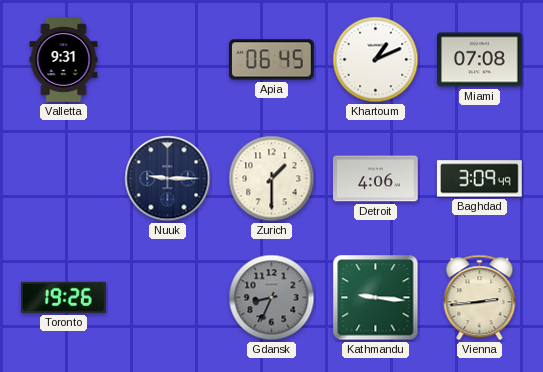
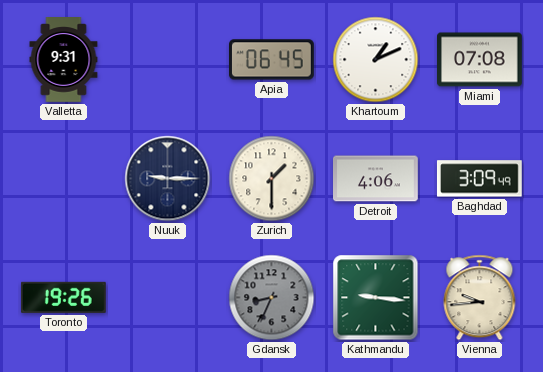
Vienna: 2:44 -> 9:44 (480, 298)
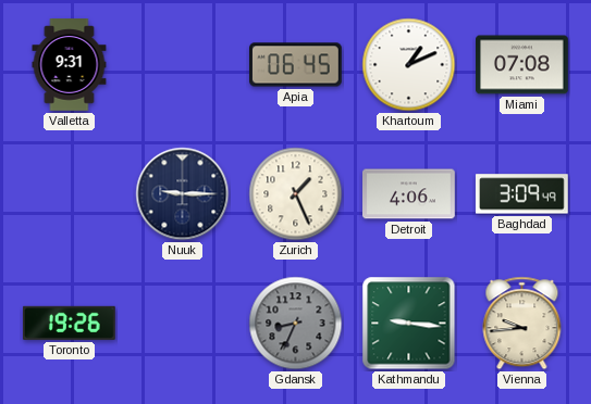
Zurich: 1:30 -> 1:26 (296, 194)
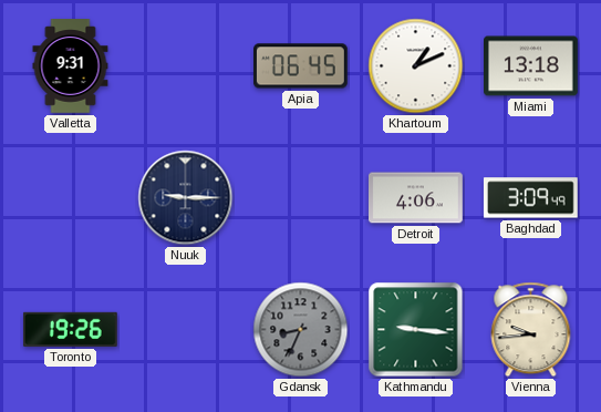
Miami: 07:08 -> 13:18 (531, 66)
Zurich: 1:26 -> none (296, 194)
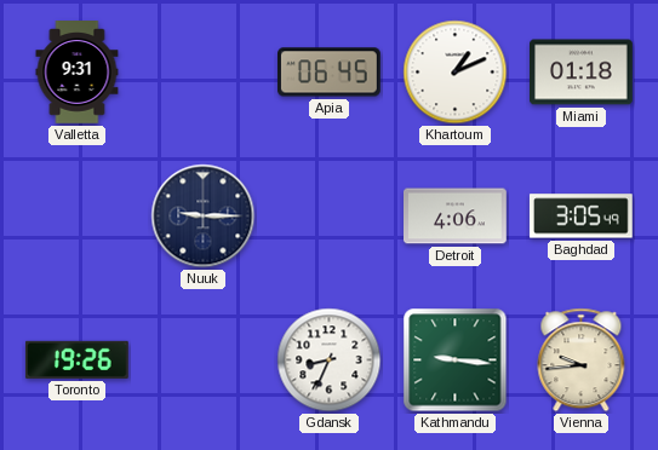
Miami: 13:18 -> 01:18 (582, 73)
Baghdad: 3:09 -> 3:05 (580, 217)
Gdansk dial: grey -> white (330, 360)
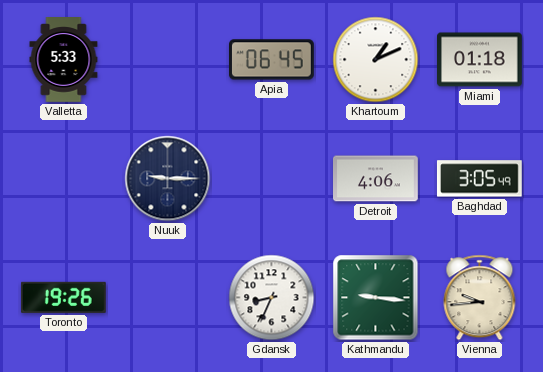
Valletta: 9:31 -> 5:33 (64, 60)
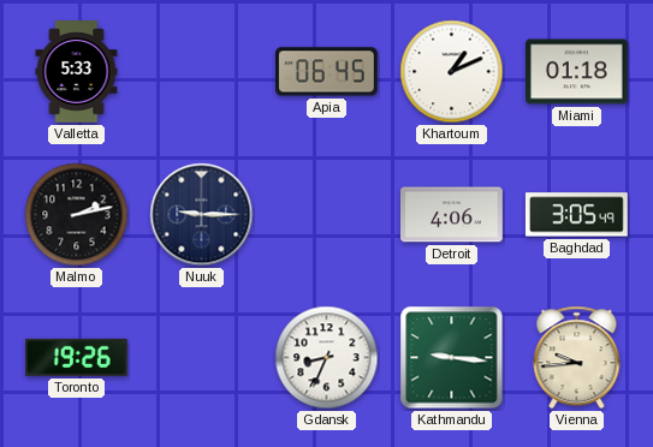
Malmo: none -> 2:13 (77, 215)
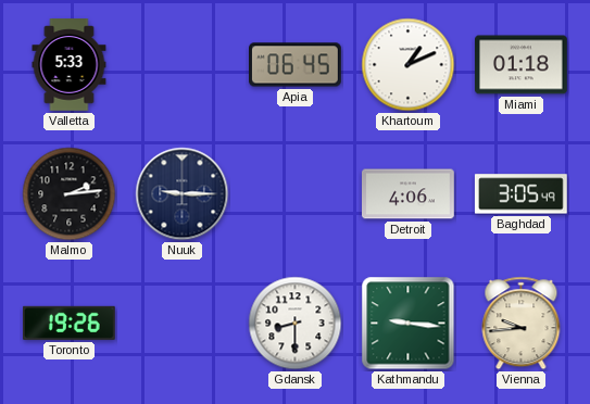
Malmo: 2:13 -> 2:14 (70, 194)
Gdansk: 8:34 -> 8:30 (296, 324)
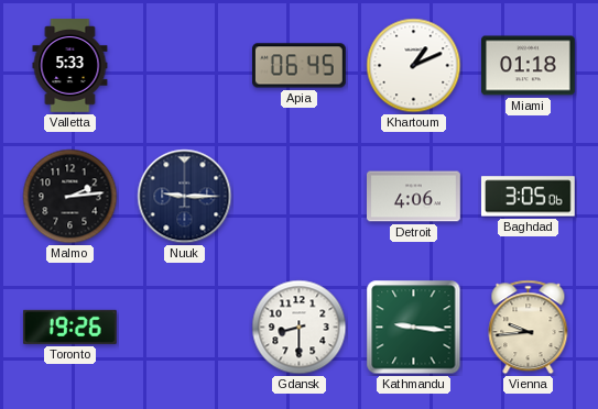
Baghdad: 3:05:49 -> 3:05:06 (528, 197)
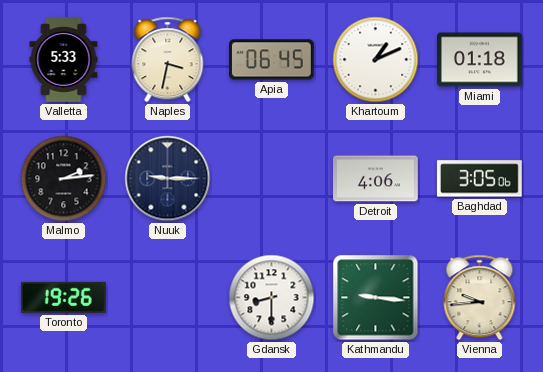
Naples: none -> 3:32 (168, 60)
